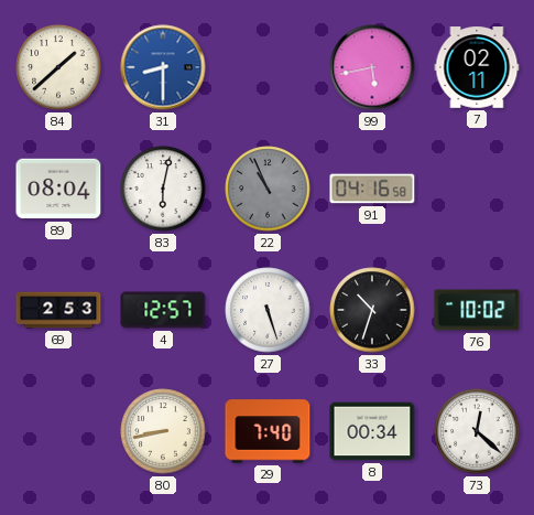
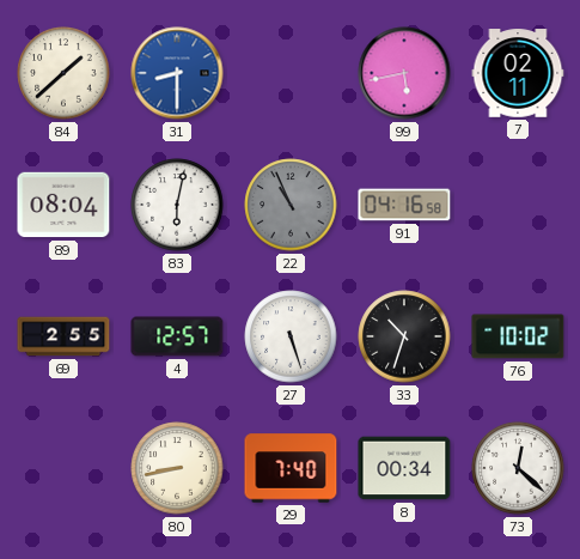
69: 2:53 -> 2:55 (63, 336)
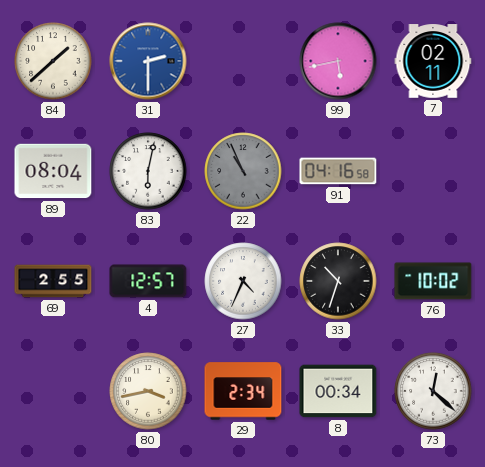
31: 8:30 -> 2:30 (148, 61)
27: 5:27 -> 4:34 (243, 281)
80: 8:43 -> 3:43 (148, 391)
29: 7:40 -> 2:34 (243, 391)
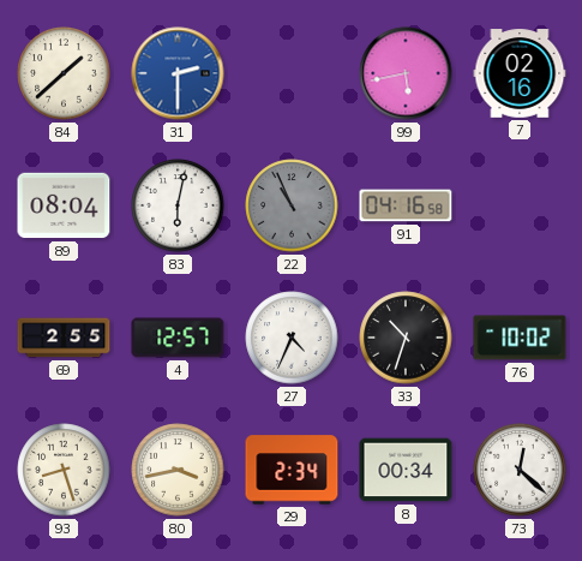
7: 02:11 -> 02:16 (520, 73)
93: none -> 8:27 (64, 470)
